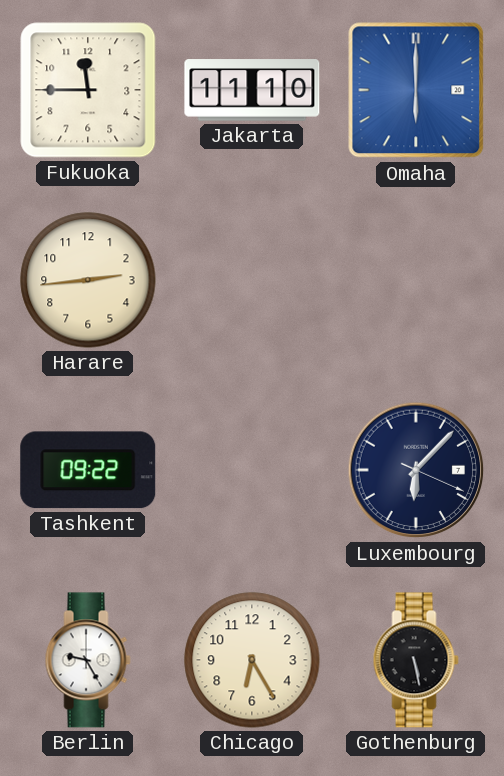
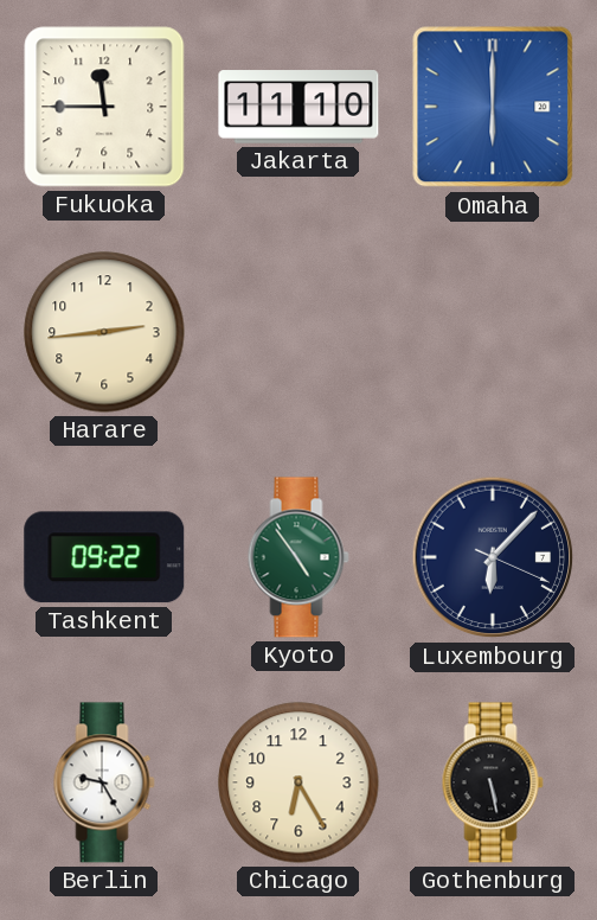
Kyoto: none -> 4:54 (298, 557)
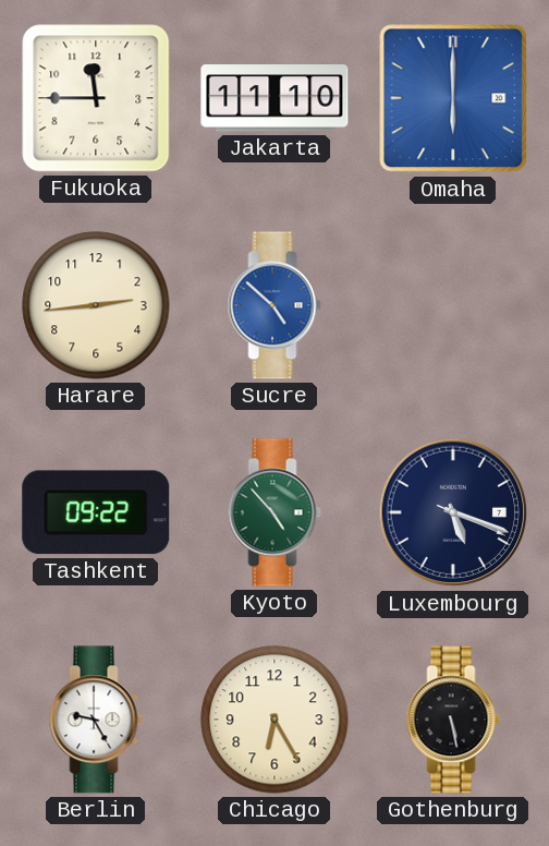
Sucre: none -> 4:52 (274, 305)
Kyoto: 4:54 -> 4:53 (274, 512)
Luxembourg: 6:07 -> 5:18 (453, 512)
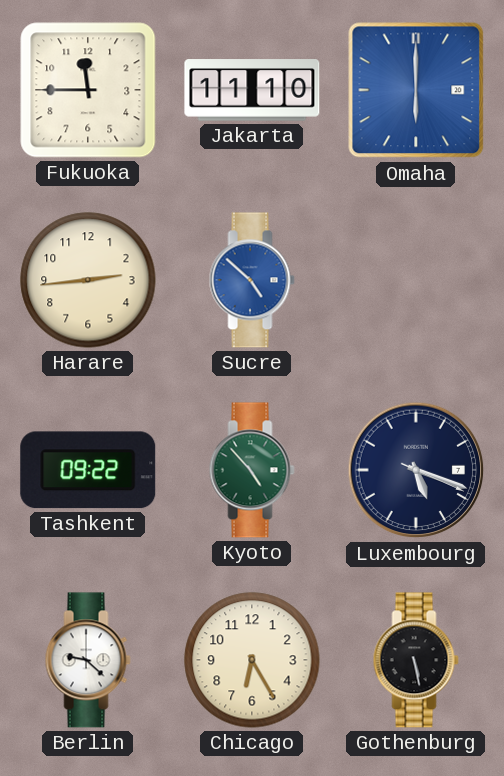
Berlin: 9:25 -> 9:22 (88, 660)
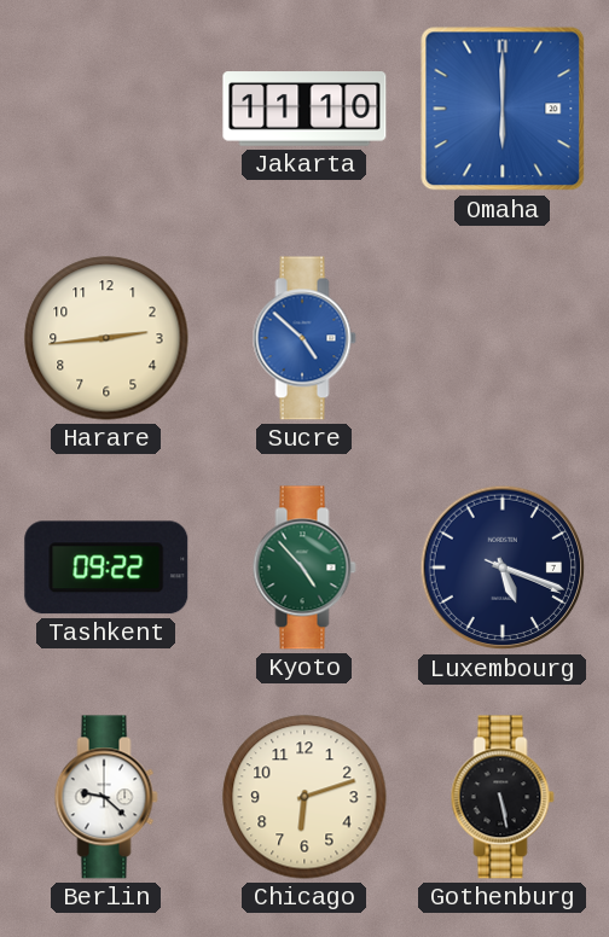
Fukuoka: 11:45 -> none (88, 90)
Chicago: 6:25 -> 6:12 (304, 797)
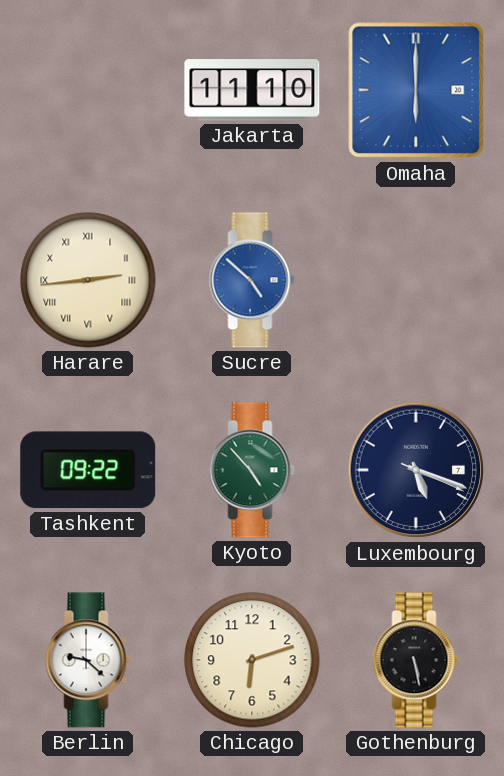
Harare numerals: Arabic -> Roman (88, 280)
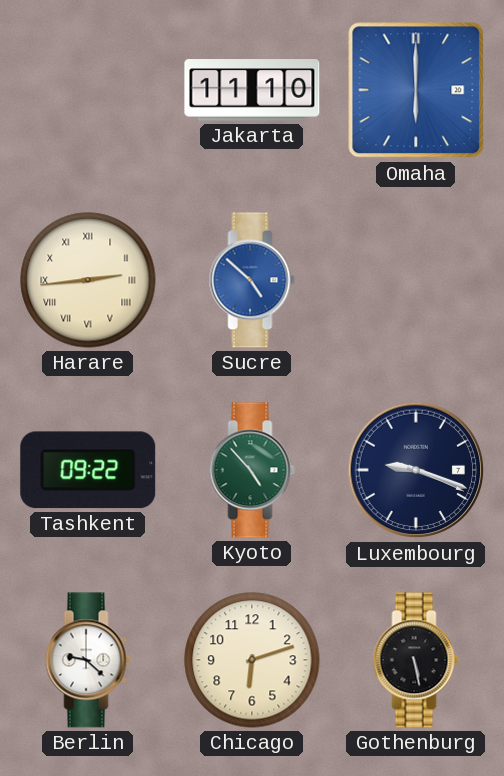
Luxembourg: 5:18 -> 9:18 (416, 470)
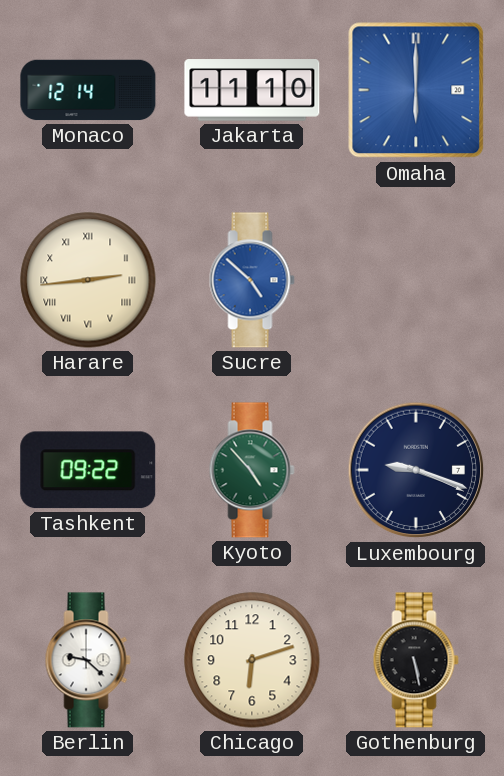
Monaco: none -> 12:14 (88, 90)
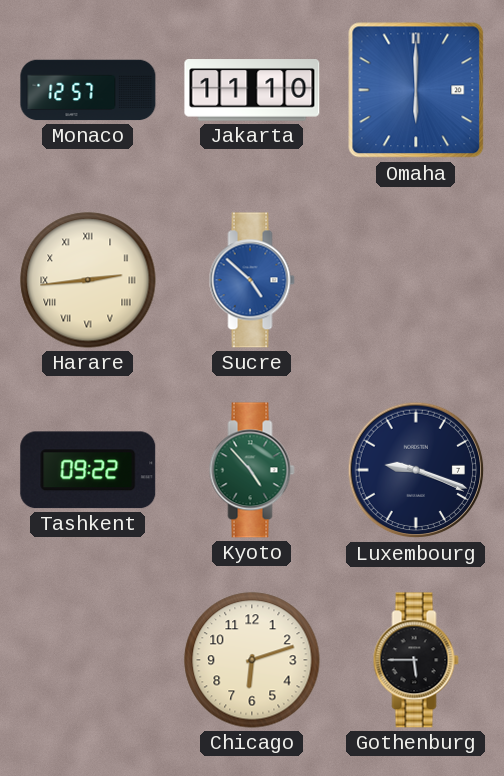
Monaco: 12:14 -> 12:57 (88, 90)
Berlin: 9:22 -> none (88, 660)
Gothenburg: 5:28 -> 5:45 (416, 660)
